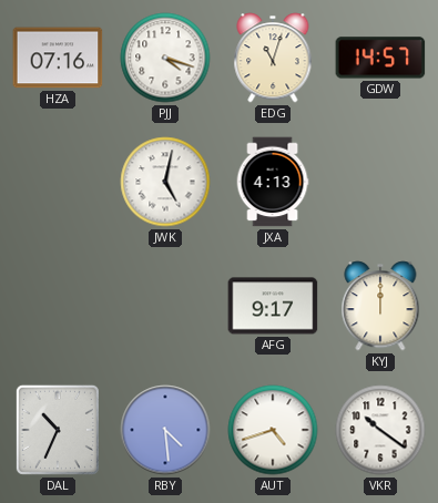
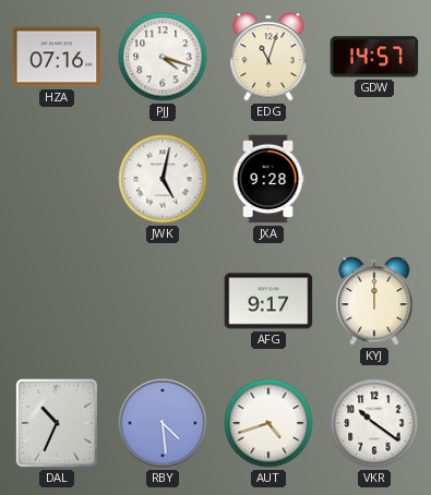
JXA: 4:13 -> 9:28 (268, 179)
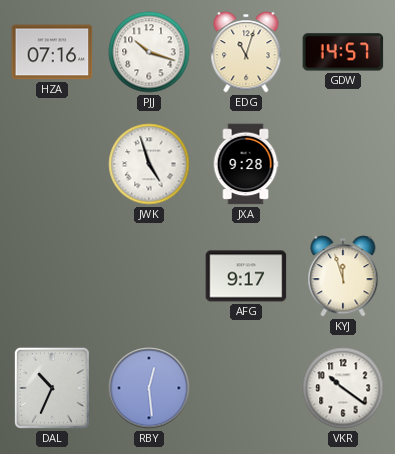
PJJ: 4:18 -> 10:18 (149, 52)
JWK: 5:02 -> 4:57 (149, 164)
KYJ: 12:00 -> 11:57 (343, 276)
RBY: 4:29 -> 12:29 (149, 388)
AUT: 4:42 -> none (268, 423)
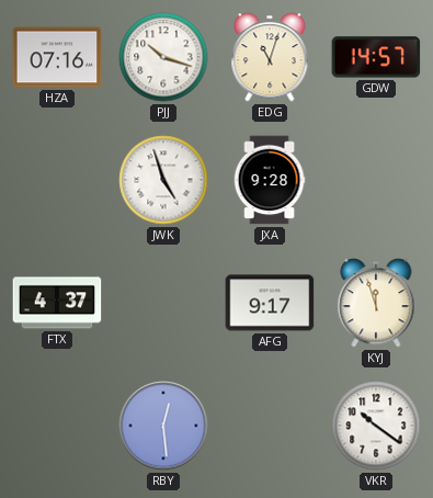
FTX: none -> 4:37 (57, 303)
DAL: 10:34 -> none (52, 388)
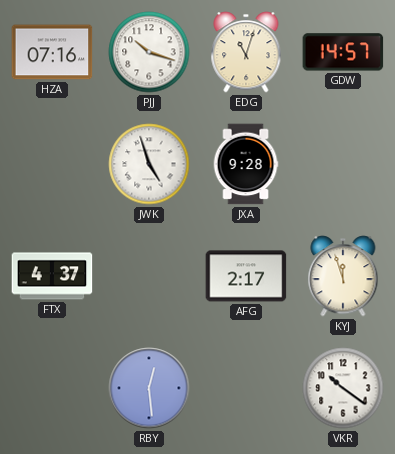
AFG: 9:17 -> 2:17 (246, 276)
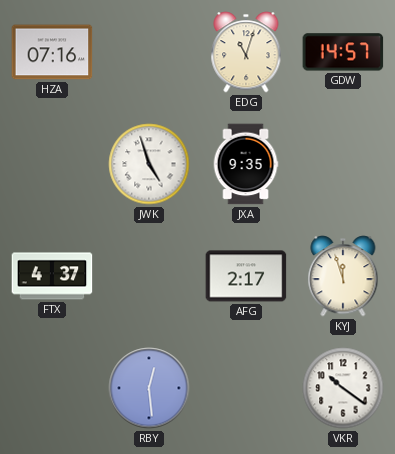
PJJ: 10:18 -> none (149, 52)
JXA: 9:28 -> 9:35 (246, 164)
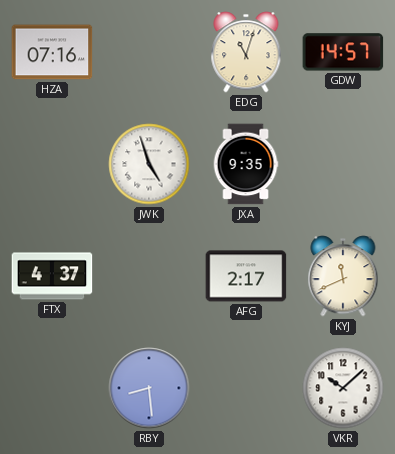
KYJ: 11:57 -> 11:41 (343, 276)
RBY: 12:29 -> 8:29 (149, 388)
VKR: 10:21 -> 10:08 (343, 388)
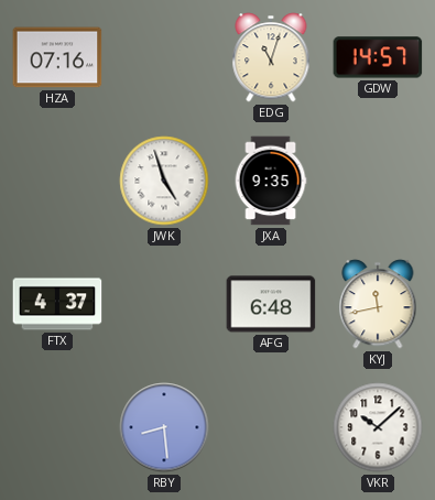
AFG: 2:17 -> 6:48 (271, 304)
KYJ: 11:41 -> 11:43 (378, 304)
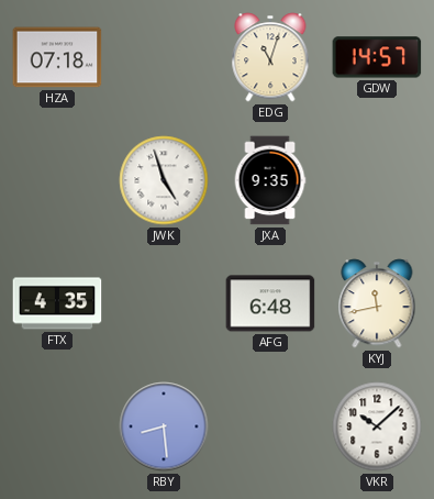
HZA: 07:16 -> 07:18 (57, 57)
FTX: 4:37 -> 4:35 (57, 303)
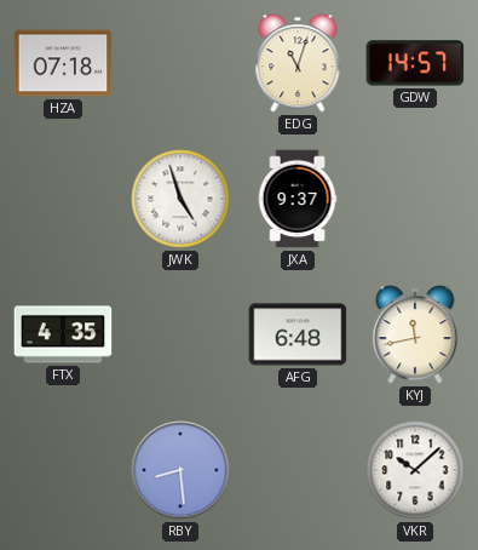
JXA: 9:35 -> 9:37 (298, 199)
